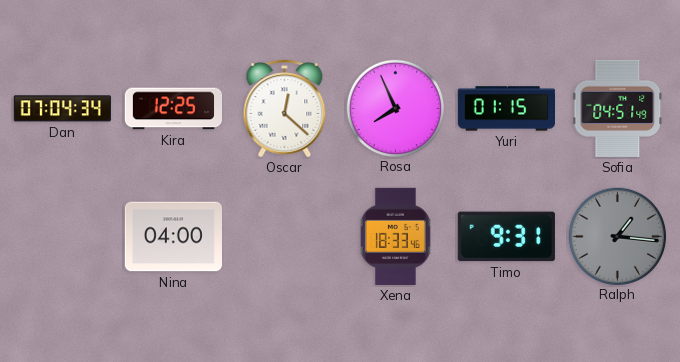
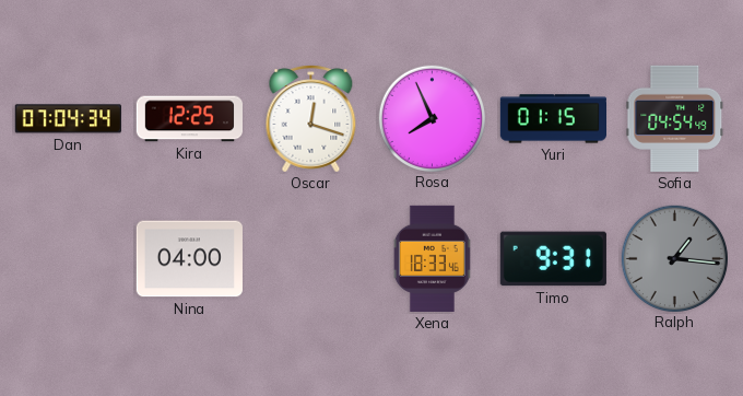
Oscar: 12:22 -> 12:18 (311, 119)
Sofia: 04:51 -> 04:54 (675, 118)
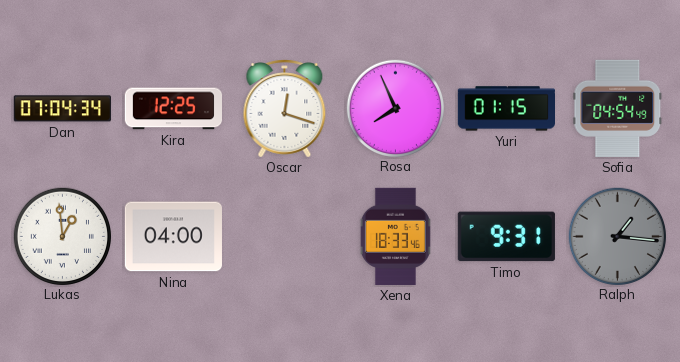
Lukas: none -> 12:59 (62, 236)
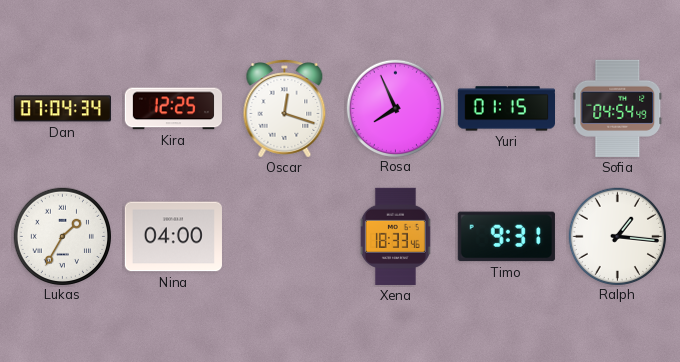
Lukas: 12:59 -> 1:35 (62, 236)
Ralph dial: grey -> white (617, 236)
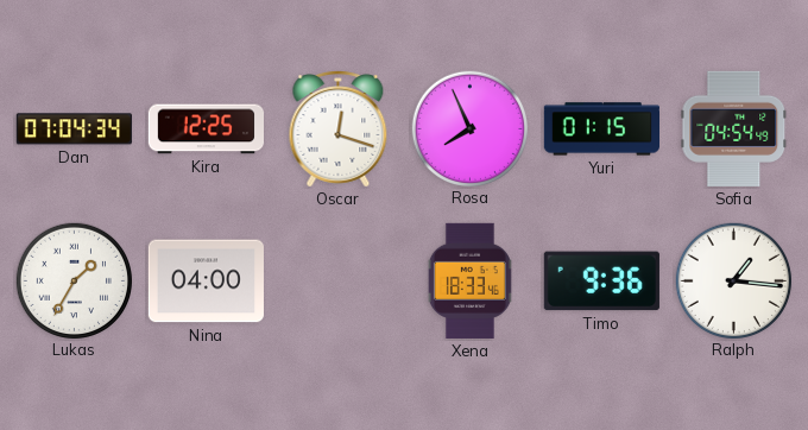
Timo: 9:31 -> 9:36 (601, 282)
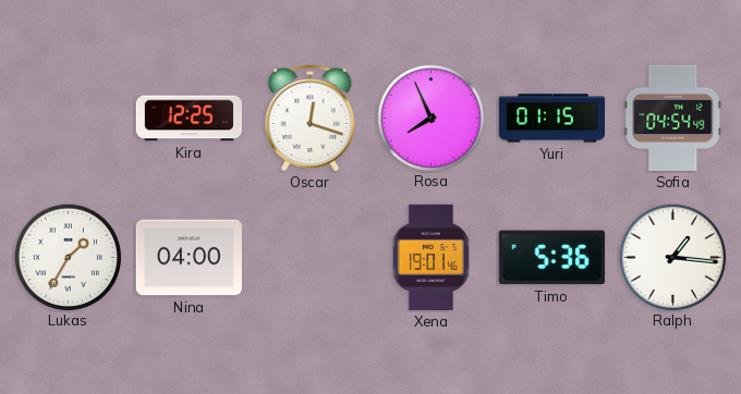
Dan: 07:04 -> none (74, 129)
Xena: 18:33 -> 19:01 (430, 257)
Timo: 9:36 -> 5:36 (551, 258)
